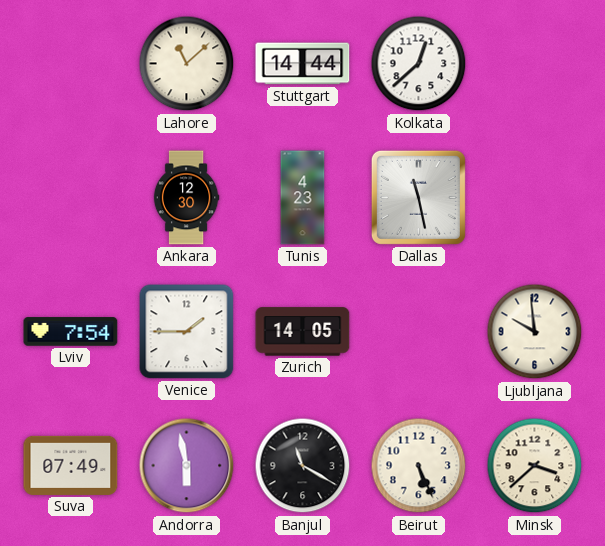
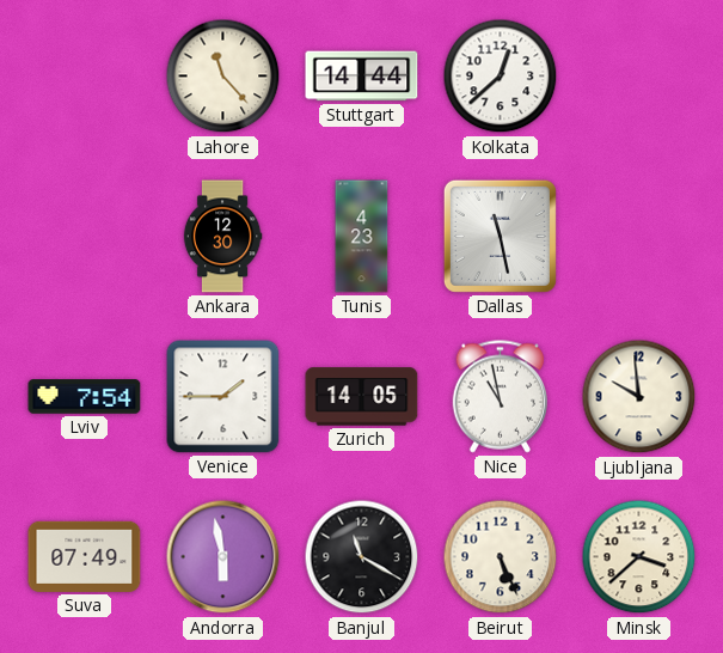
Lahore: 11:08 -> 11:23 (223, 77)
Nice: none -> 10:58 (501, 397)
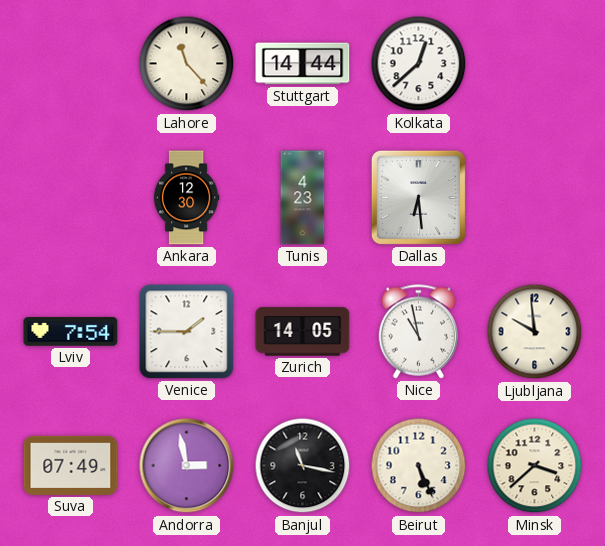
Dallas: 11:28 -> 6:29 (418, 197)
Andorra: 5:58 -> 2:58 (187, 466)
Banjul: 11:20 -> 11:17 (303, 466)
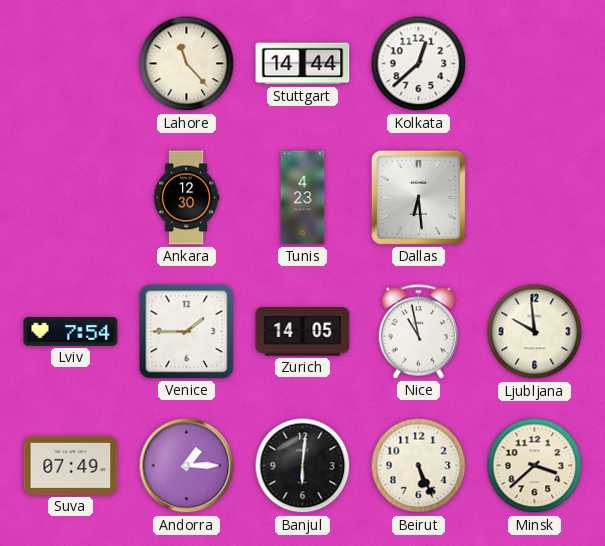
Andorra: 2:58 -> 1:15 (187, 466)
Banjul: 11:17 -> 6:01 (303, 466)
